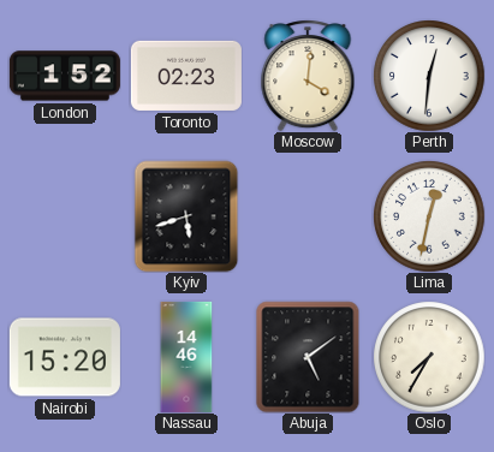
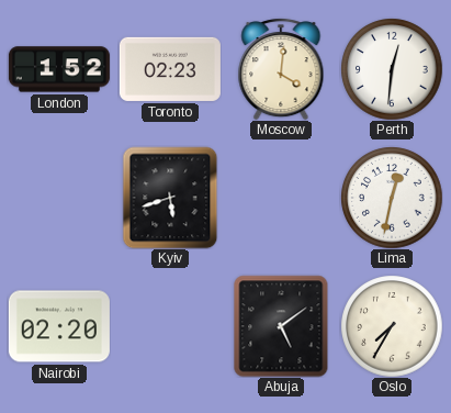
Nairobi: 15:20 -> 02:20 (59, 326)
Nassau: 14:46 -> none (186, 357)
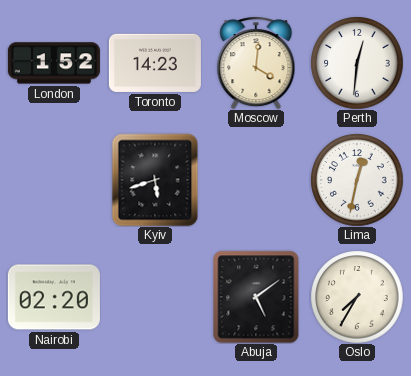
Toronto: 02:23 -> 14:23 (155, 63)
